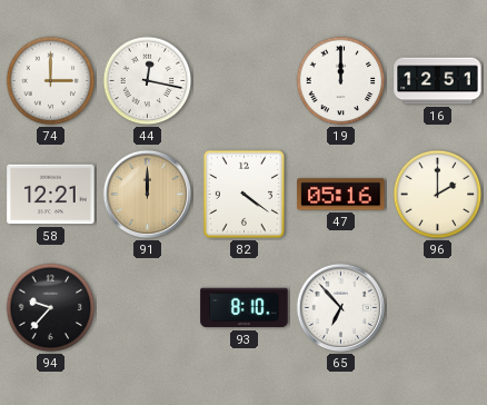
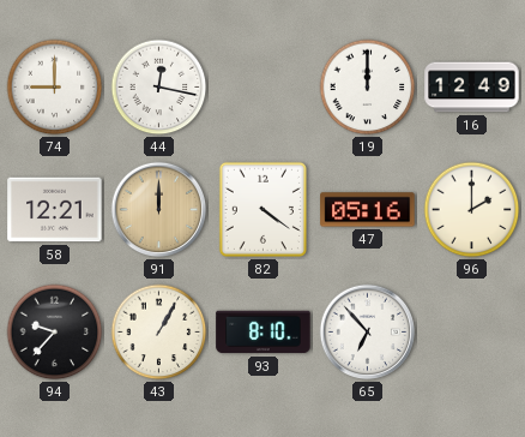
74: 3:00 -> 9:00 (55, 88)
16: 12:51 -> 12:49 (472, 88)
43: none -> 1:05 (159, 333)
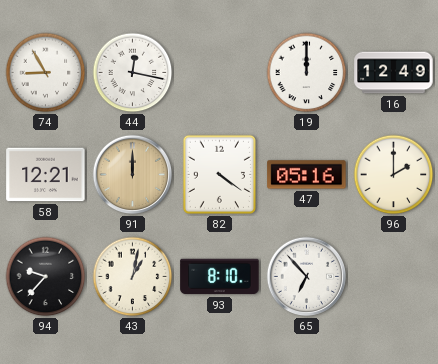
74: 9:00 -> 8:55 (46, 73)
43: 1:05 -> 1:02 (133, 277)
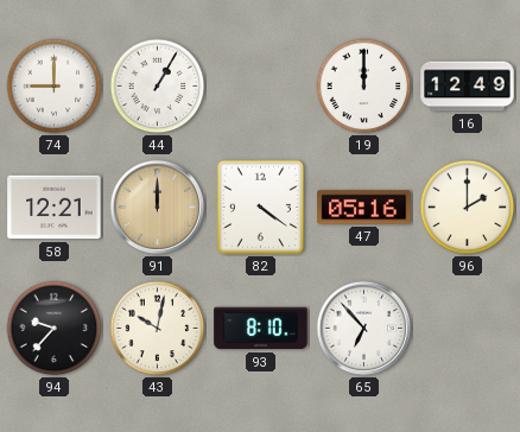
74: 8:55 -> 9:00 (55, 87)
44: 12:17 -> 1:05 (158, 87)
43: 1:02 -> 10:02 (158, 329)
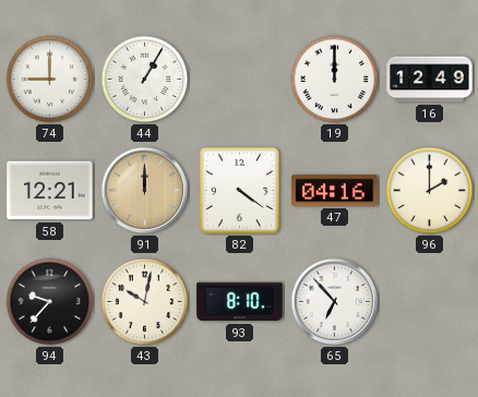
47: 05:16 -> 04:16 (335, 191)
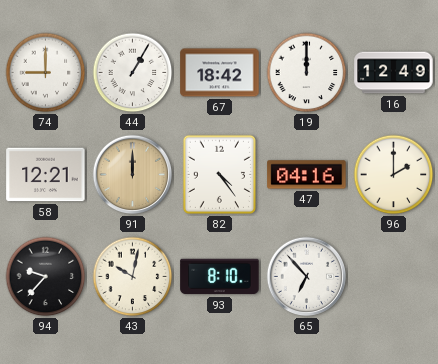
67: none -> 18:42 (220, 73)
82: 4:21 -> 4:24 (219, 174)
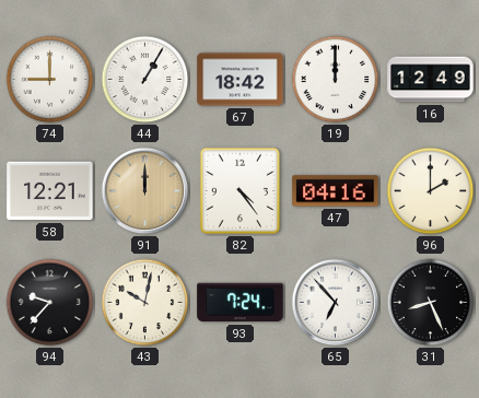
93: 8:10 -> 7:24 (241, 303)
31: none -> 8:26 (431, 303)
